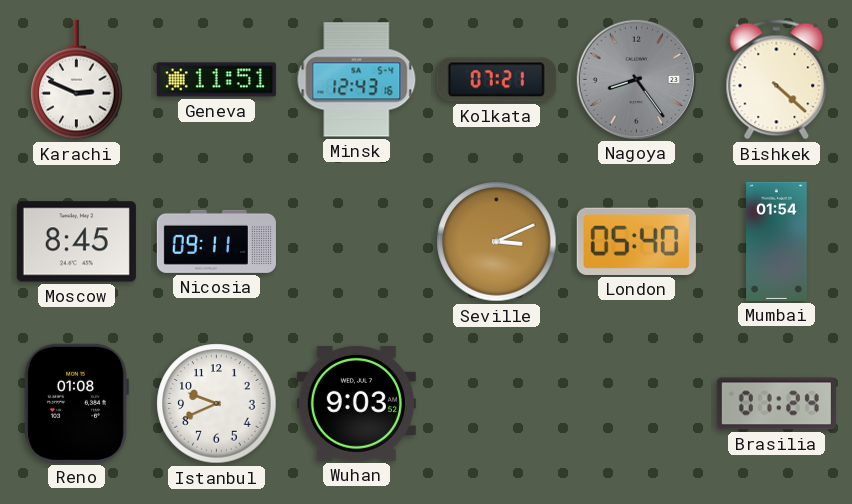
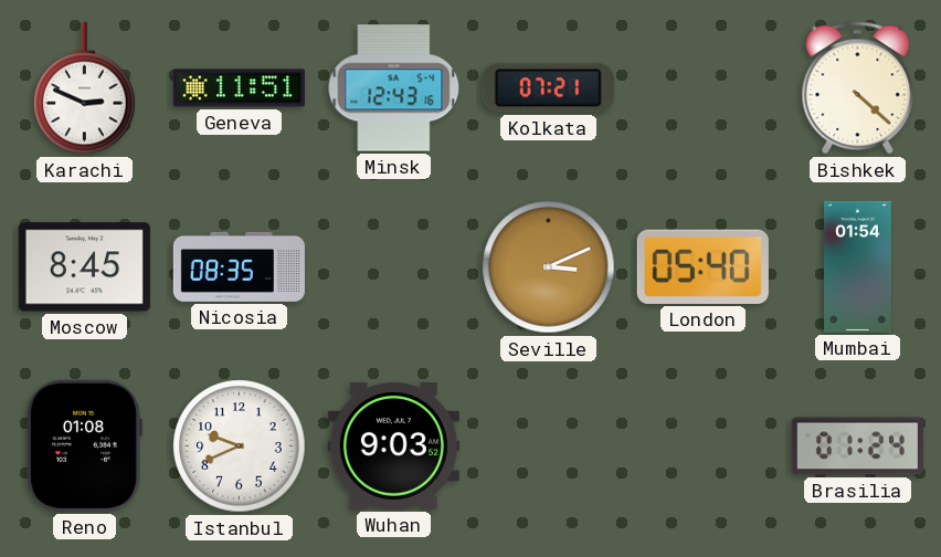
Nagoya: 8:24 -> none (636, 79)
Nicosia: 09:11 -> 08:35 (239, 266)
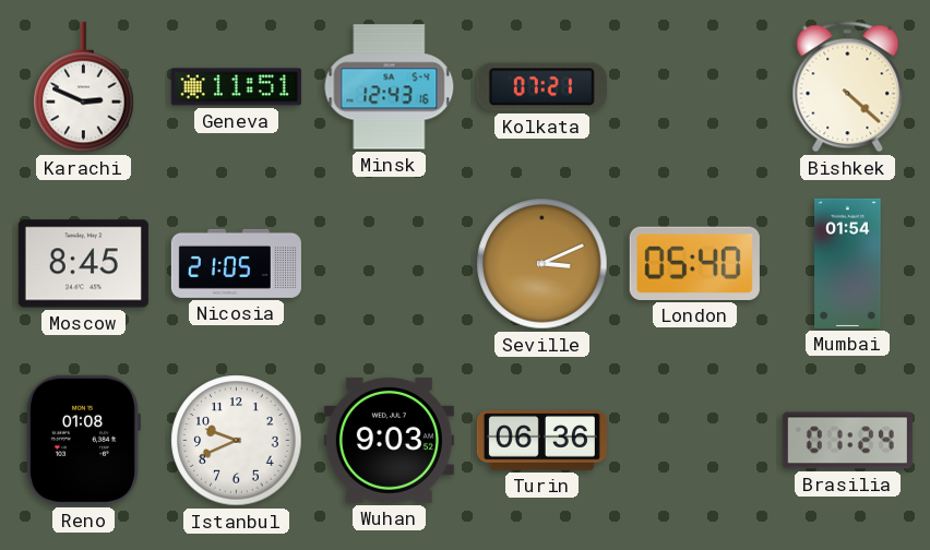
Nicosia: 08:35 -> 21:05 (236, 263)
Turin: none -> 06:36 (541, 441)
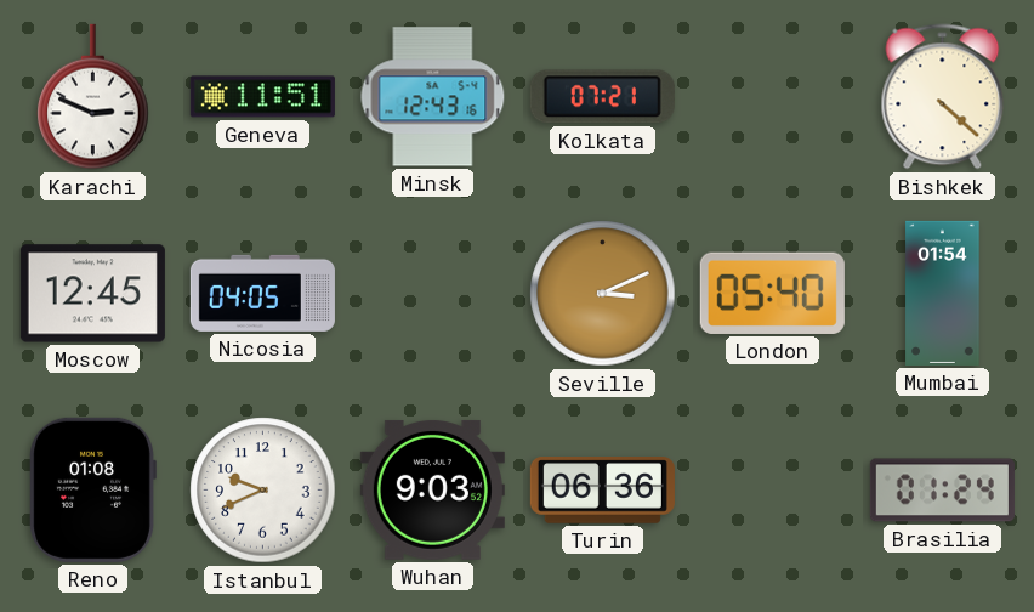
Moscow: 8:45 -> 12:45 (92, 294)
Nicosia: 21:05 -> 04:05 (262, 293)
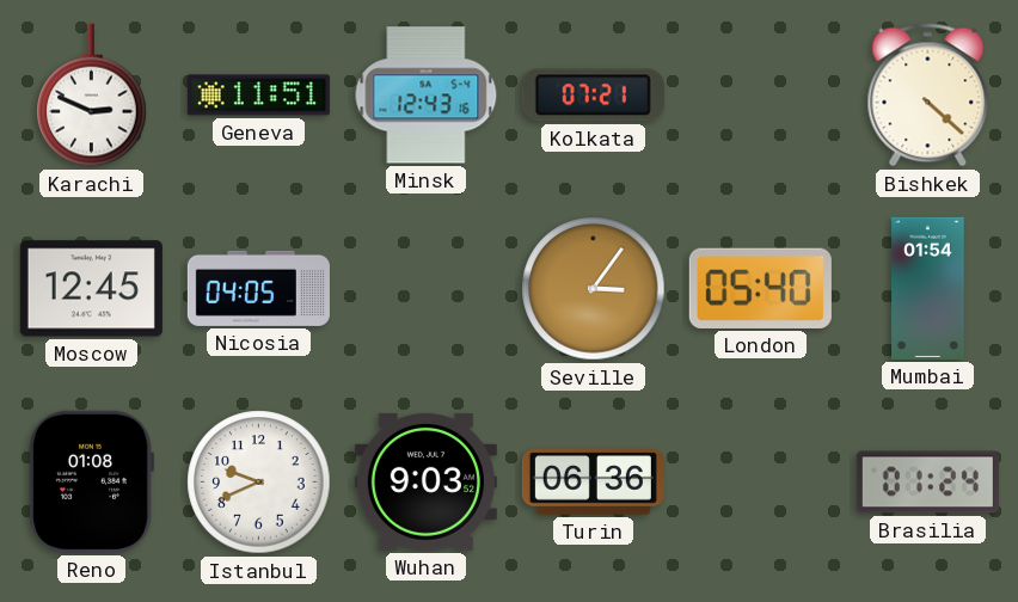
Seville: 3:11 -> 3:06 (594, 289)
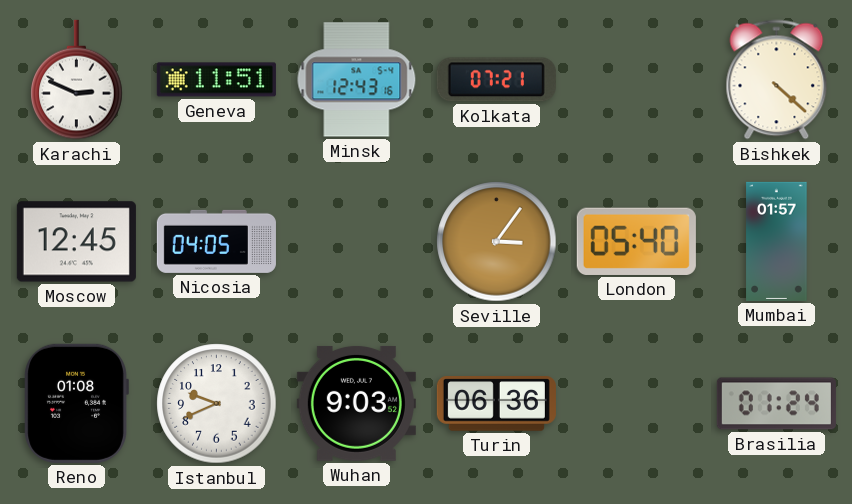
Mumbai: 01:54 -> 01:57 (777, 241)
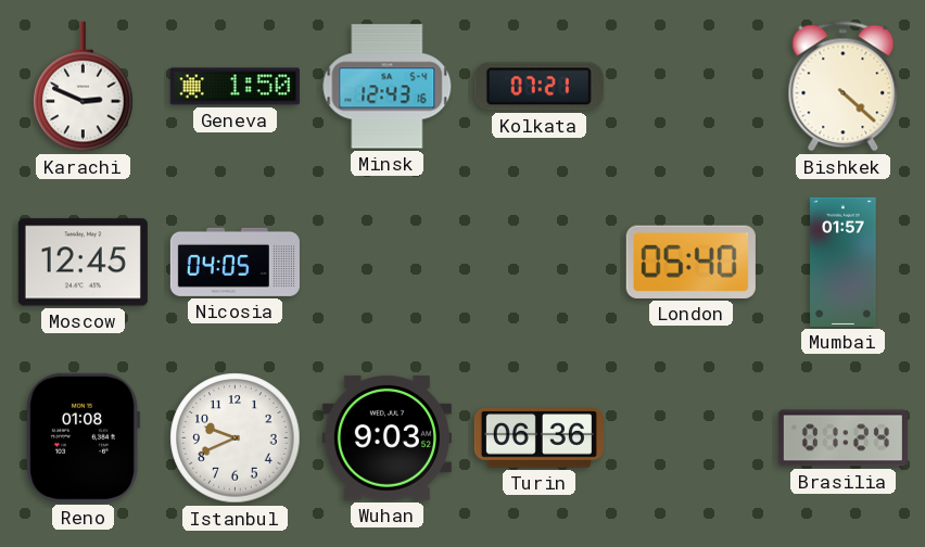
Geneva: 11:51 -> 1:50 (235, 87)
Seville: 3:06 -> none (497, 242)
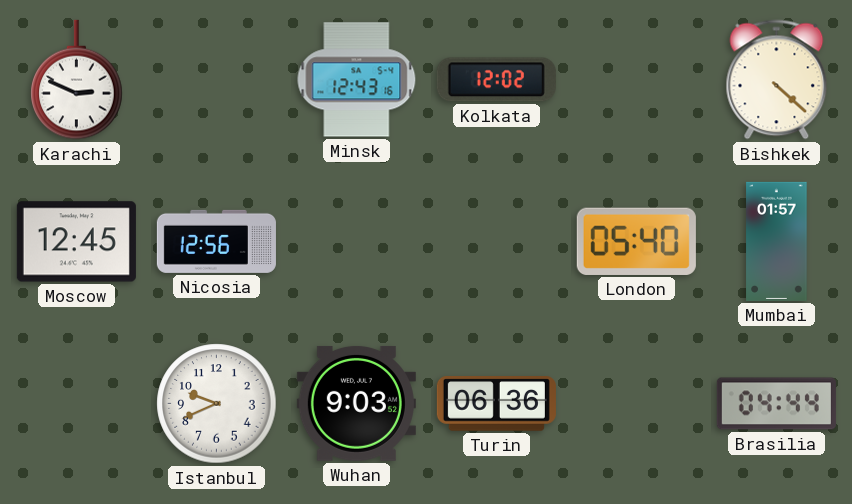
Geneva: 1:50 -> none (235, 87)
Kolkata: 07:21 -> 12:02 (496, 80)
Nicosia: 04:05 -> 12:56 (216, 241)
Reno: 01:08 -> none (83, 437)
Brasilia: 01:24 -> 04:44 (776, 404)
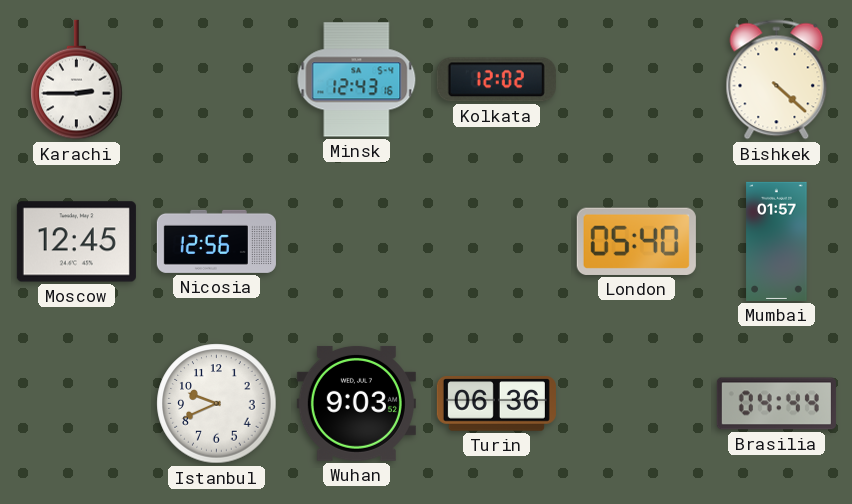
Karachi: 2:49 -> 2:45 (77, 80)
